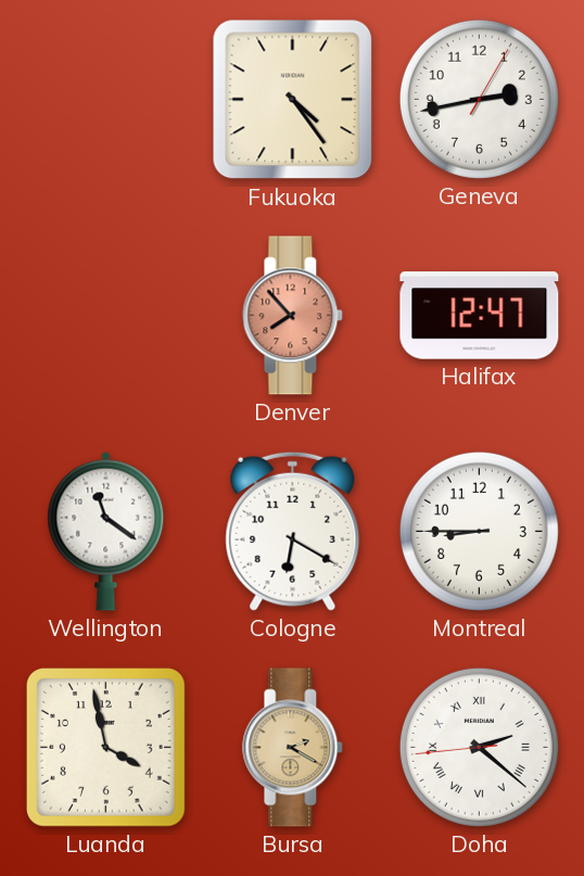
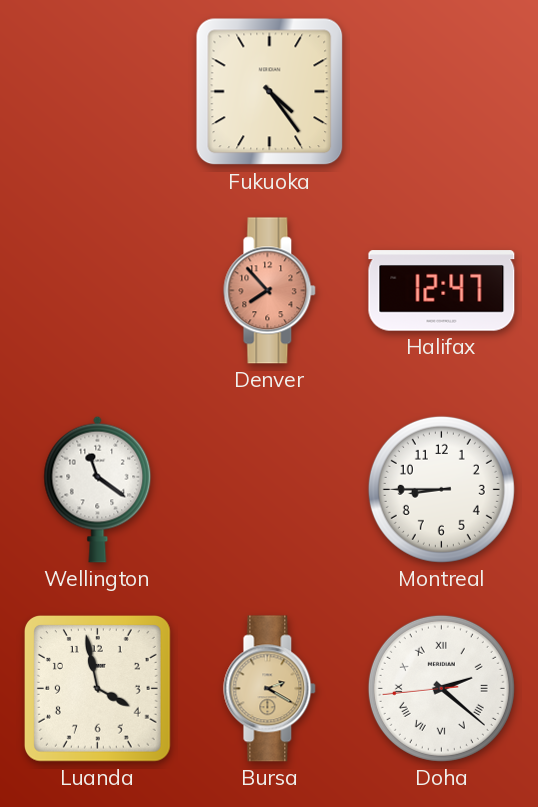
Geneva: 2:43 -> none (479, 99)
Cologne: 6:20 -> none (293, 531)
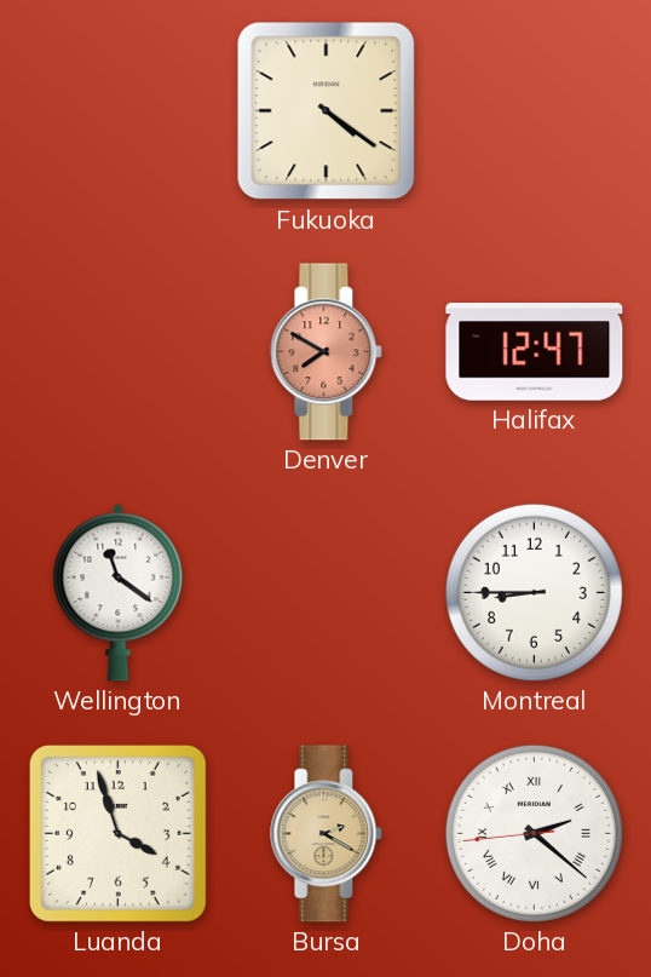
Fukuoka: 4:24 -> 4:21 (327, 111)
Denver: 7:53 -> 7:50 (327, 352)
Luanda: 3:58 -> 3:57 (117, 833)
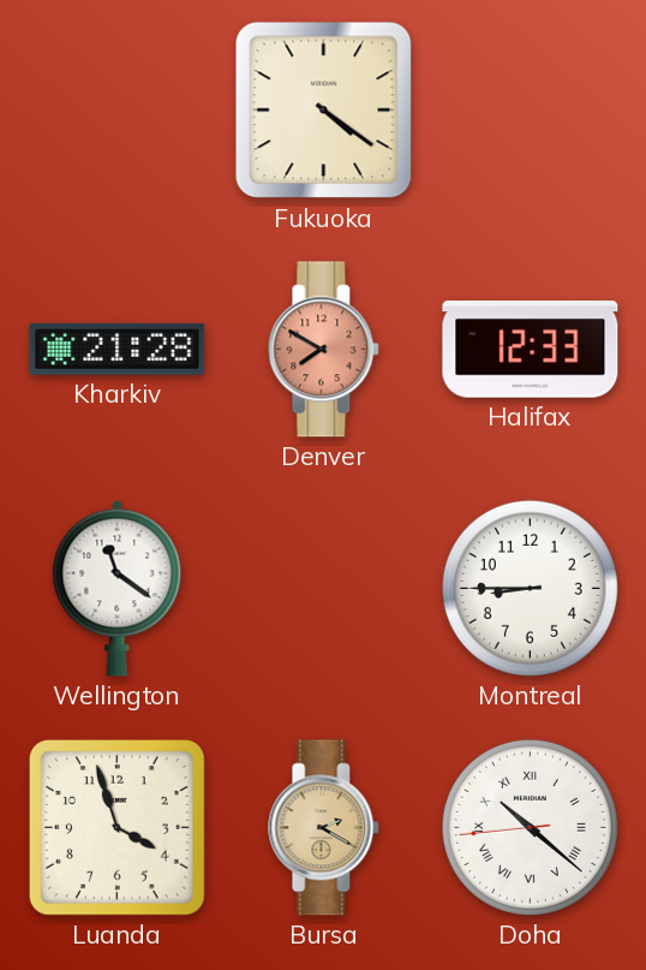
Kharkiv: none -> 21:28 (118, 349)
Halifax: 12:47 -> 12:33 (531, 350)
Doha: 2:21 -> 10:21 (530, 827)
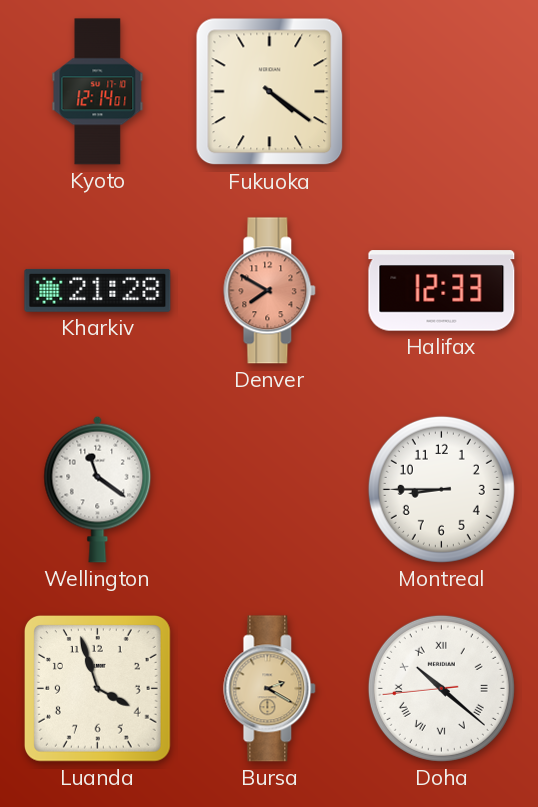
Kyoto: none -> 12:14 (98, 92)
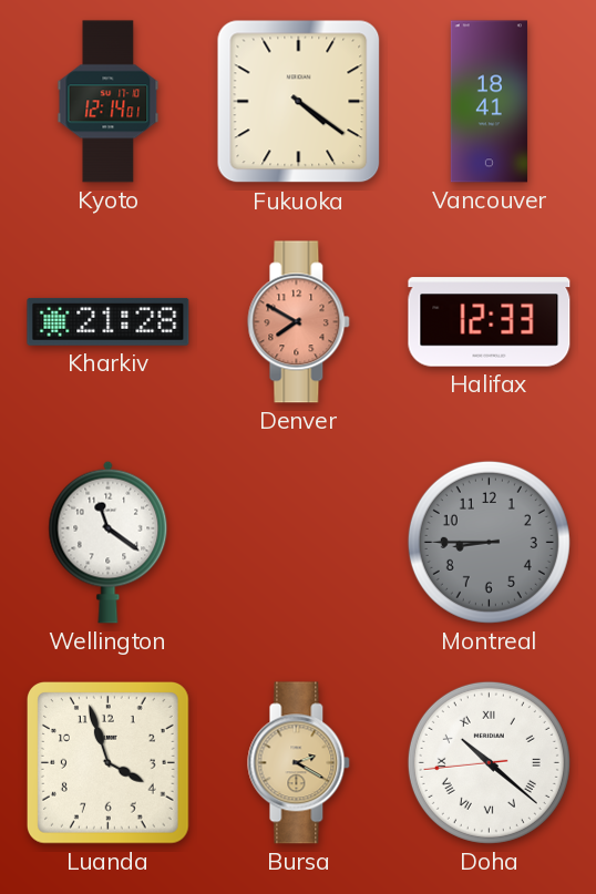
Vancouver: none -> 18:41 (489, 102)
Montreal dial: white -> grey (489, 542)
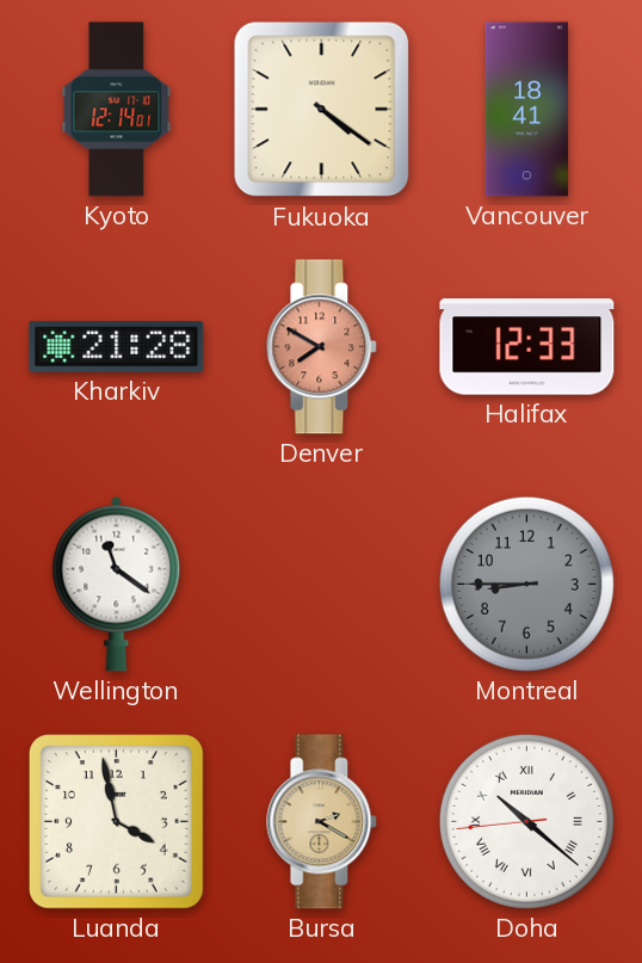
Luanda: 3:57 -> 3:58 (116, 821)
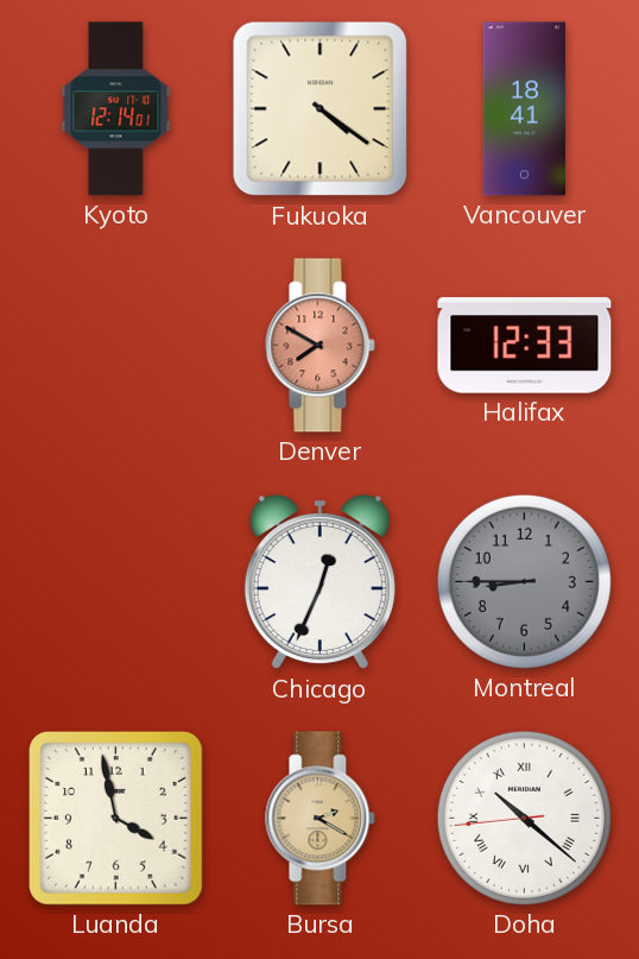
Kharkiv: 21:28 -> none (117, 346)
Wellington: 11:21 -> none (117, 584)
Chicago: none -> 12:34 (319, 583)
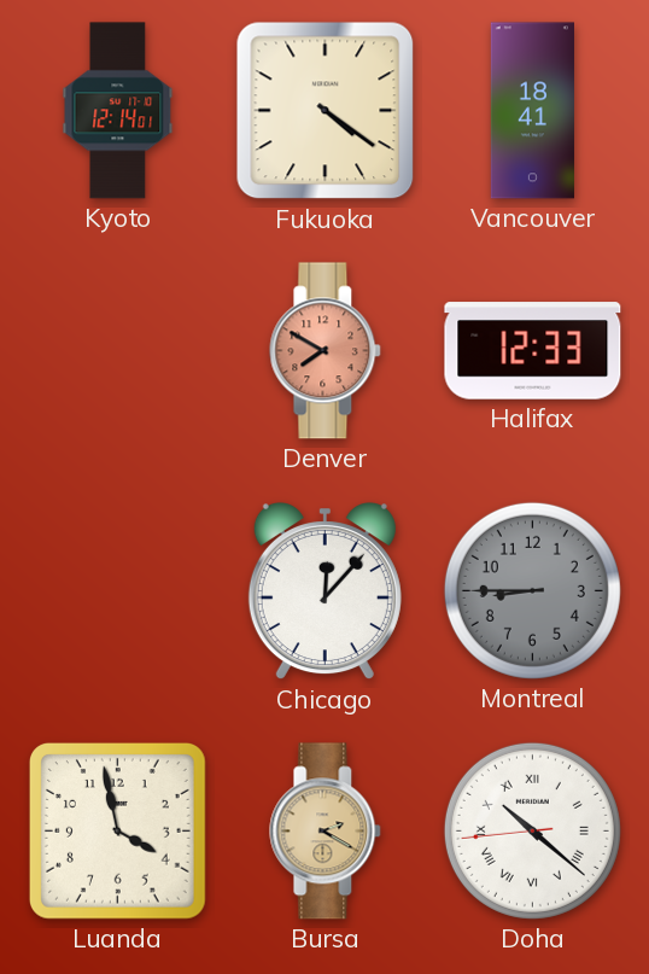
Chicago: 12:34 -> 12:07 (324, 593)
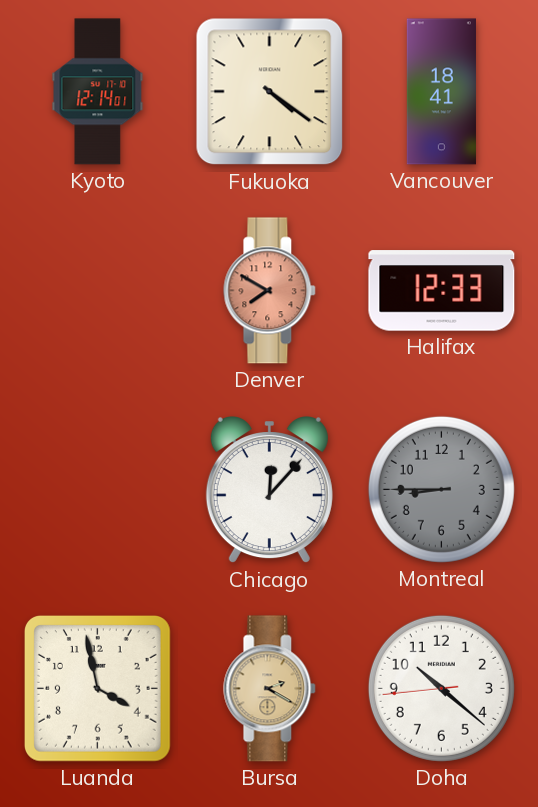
Doha numerals: Roman -> Arabic (441, 688)
